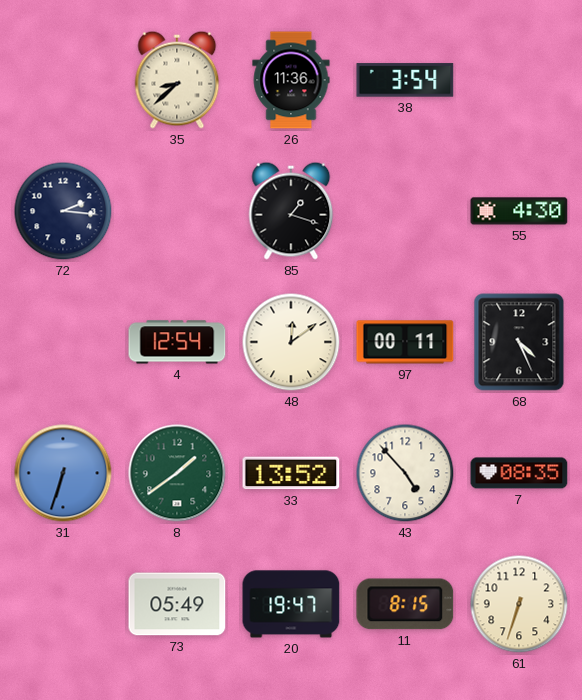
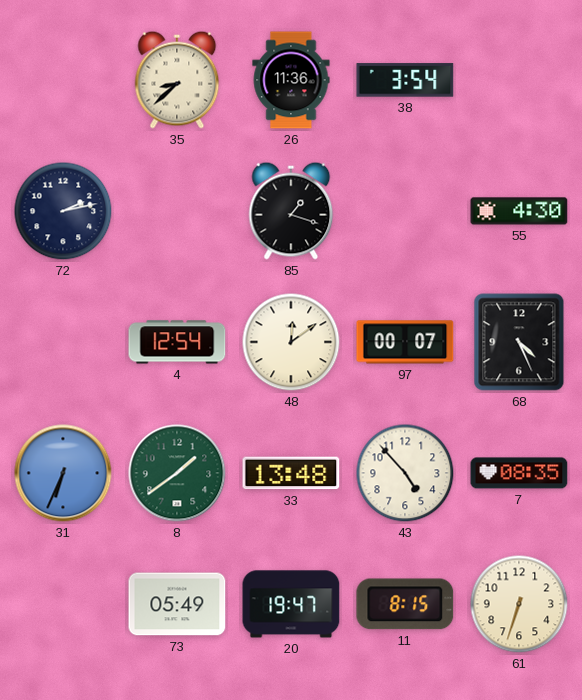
72: 2:16 -> 2:13 (63, 211)
97: 00:11 -> 00:07 (405, 342)
31: 6:33 -> 6:34 (63, 473)
33: 13:52 -> 13:48 (291, 473)
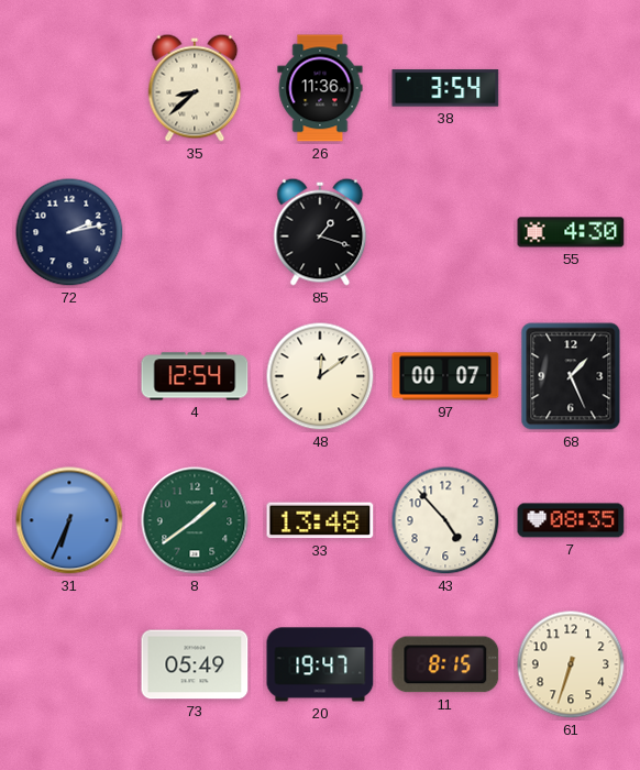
68: 4:26 -> 1:26 (571, 376)
